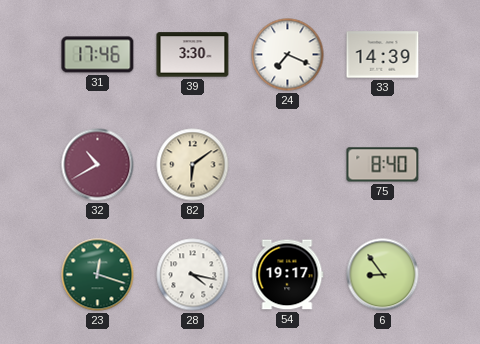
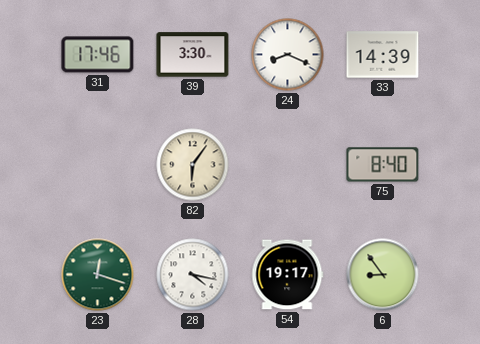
24: 7:19 -> 8:19 (288, 55)
32: 10:40 -> none (98, 165)
82: 6:09 -> 6:06 (193, 165)
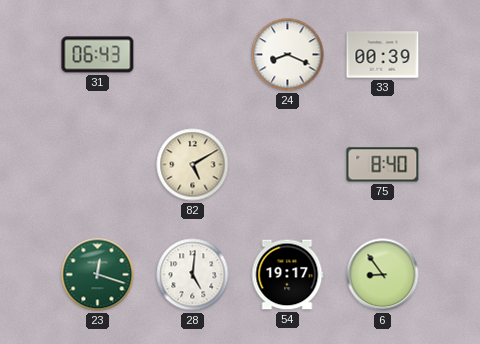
31: 17:46 -> 06:43 (98, 55)
39: 3:30 -> none (193, 55)
33: 14:39 -> 00:39 (383, 55)
82: 6:06 -> 5:10 (193, 165)
28: 4:17 -> 5:01 (193, 275)
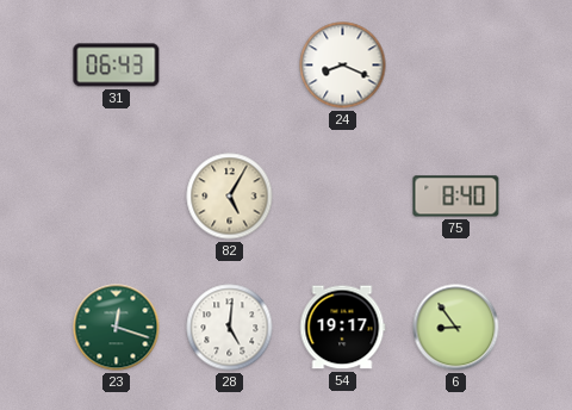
33: 00:39 -> none (383, 55)
82: 5:10 -> 5:05 (230, 197)
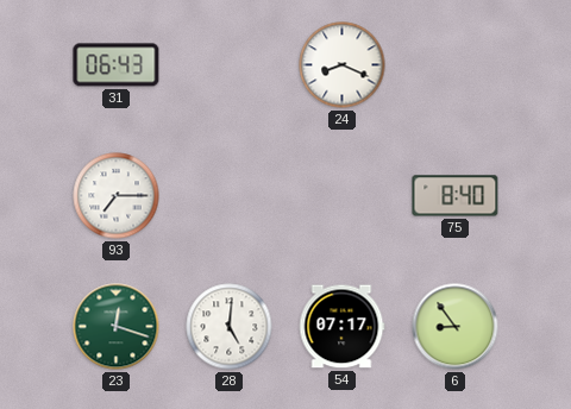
93: none -> 7:15 (117, 196)
82: 5:05 -> none (230, 197)
54: 19:17 -> 07:17 (343, 327)
